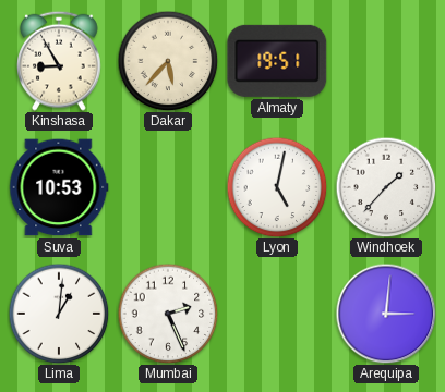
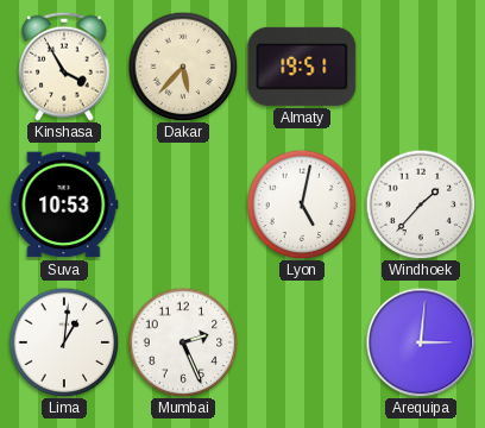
Kinshasa: 8:55 -> 3:55 (65, 67)
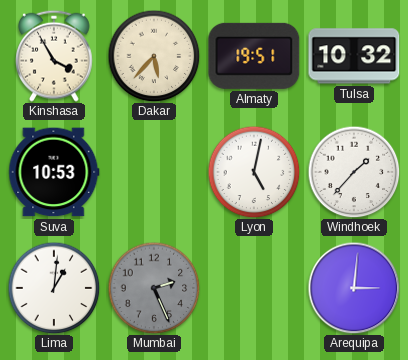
Tulsa: none -> 10:32 (354, 56)
Mumbai dial: white -> grey (154, 288)
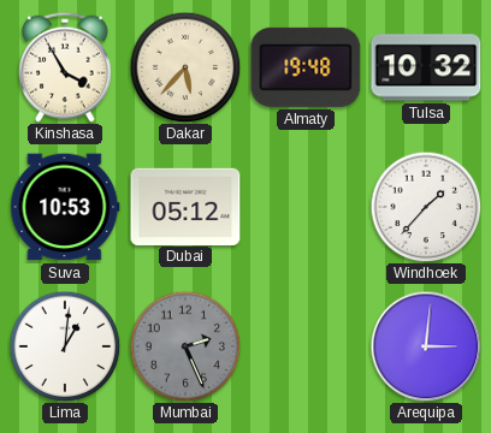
Almaty: 19:51 -> 19:48 (306, 67)
Dubai: none -> 05:12 (185, 206)
Lyon: 5:02 -> none (254, 172)
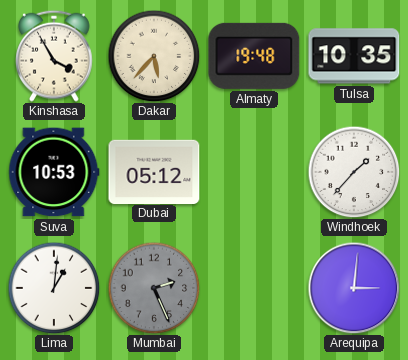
Tulsa: 10:32 -> 10:35 (354, 56)
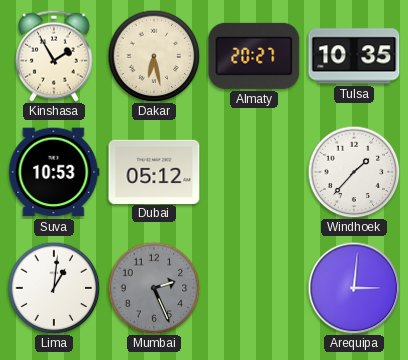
Kinshasa: 3:55 -> 1:55 (55, 56)
Dakar: 5:37 -> 6:28 (154, 56)
Almaty: 19:48 -> 20:27 (254, 56)
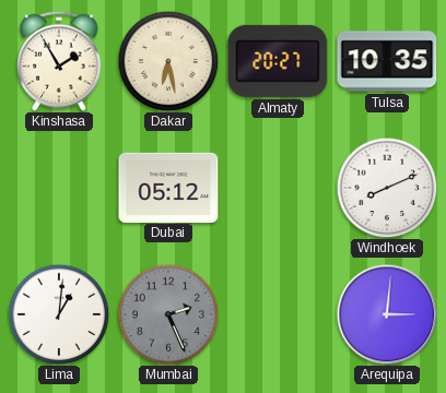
Suva: 10:53 -> none (54, 172)
Windhoek: 1:37 -> 8:11 (387, 188)
